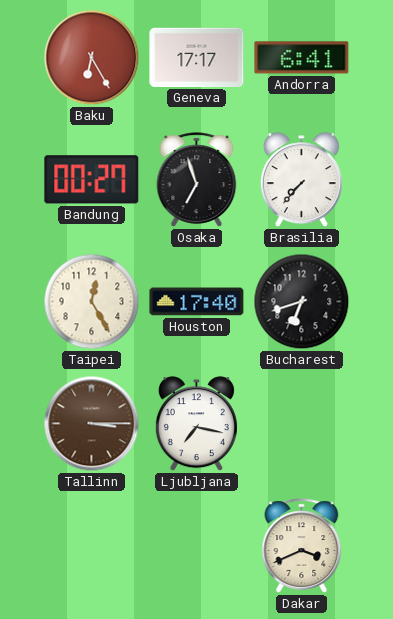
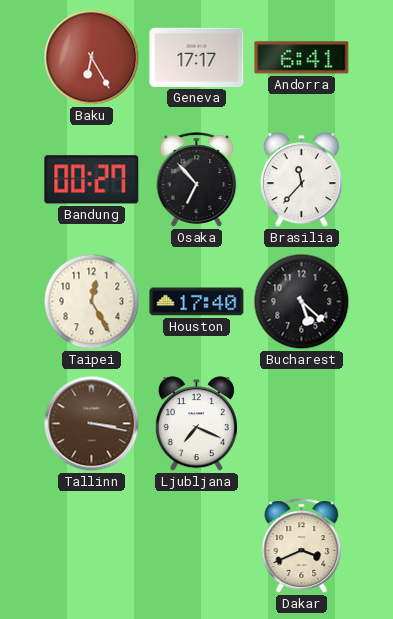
Osaka: 6:57 -> 6:53 (197, 180)
Brasilia: 7:37 -> 11:37 (301, 180)
Bucharest: 6:42 -> 5:22 (302, 302)
Tallinn: 3:15 -> 3:17 (92, 424)
Ljubljana: 7:17 -> 7:19 (196, 424)
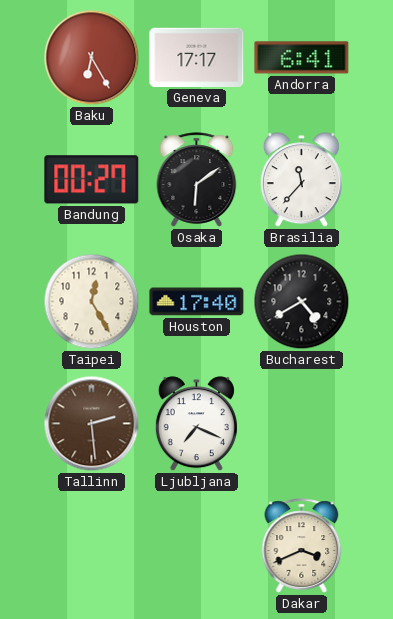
Osaka: 6:53 -> 6:09 (197, 180)
Bucharest: 5:22 -> 4:40 (302, 302)
Tallinn: 3:17 -> 2:29 (92, 424)
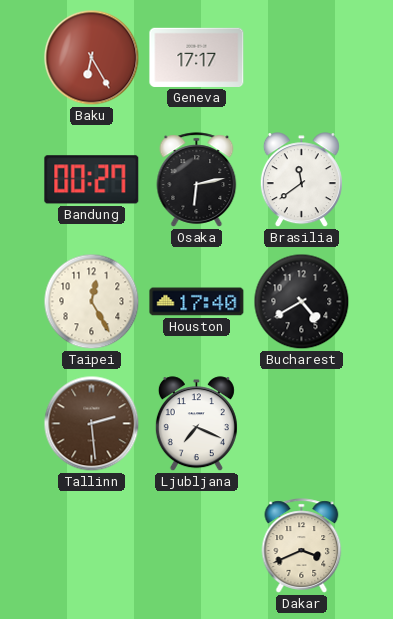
Andorra: 6:41 -> none (302, 58)
Osaka: 6:09 -> 6:13 (197, 180)
Brasilia: 11:37 -> 11:39 (301, 180)
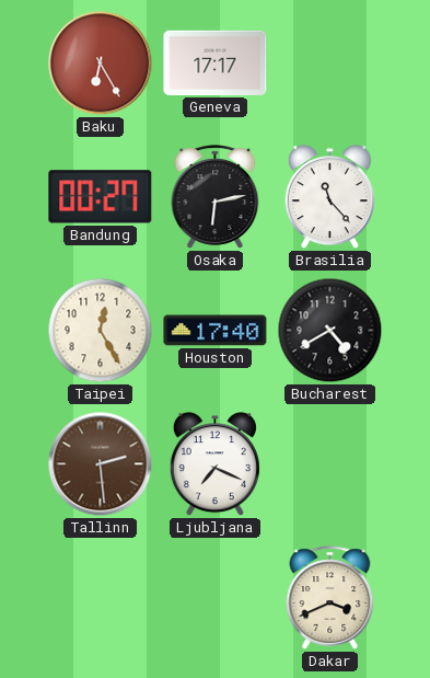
Brasilia: 11:39 -> 11:23 (329, 197)
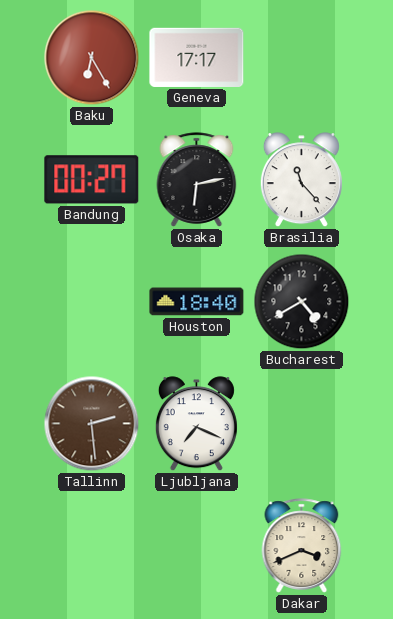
Taipei: 12:25 -> none (101, 331)
Houston: 17:40 -> 18:40 (197, 302)
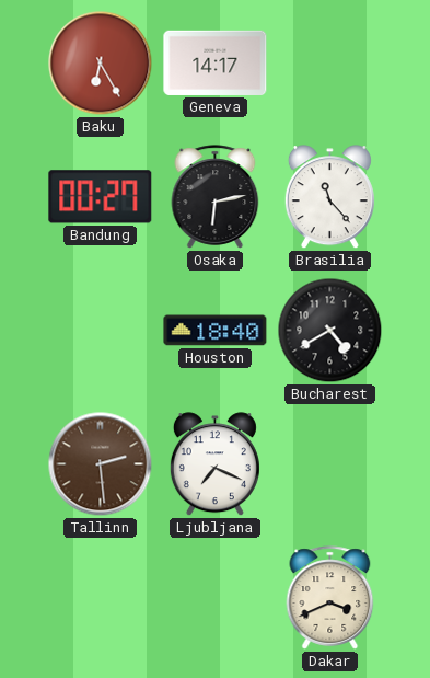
Geneva: 17:17 -> 14:17 (216, 62)
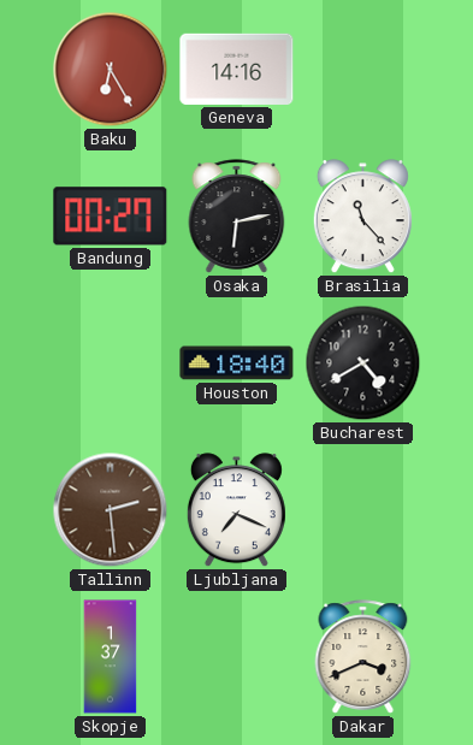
Geneva: 14:17 -> 14:16 (237, 69)
Skopje: none -> 1:37 (111, 657)
